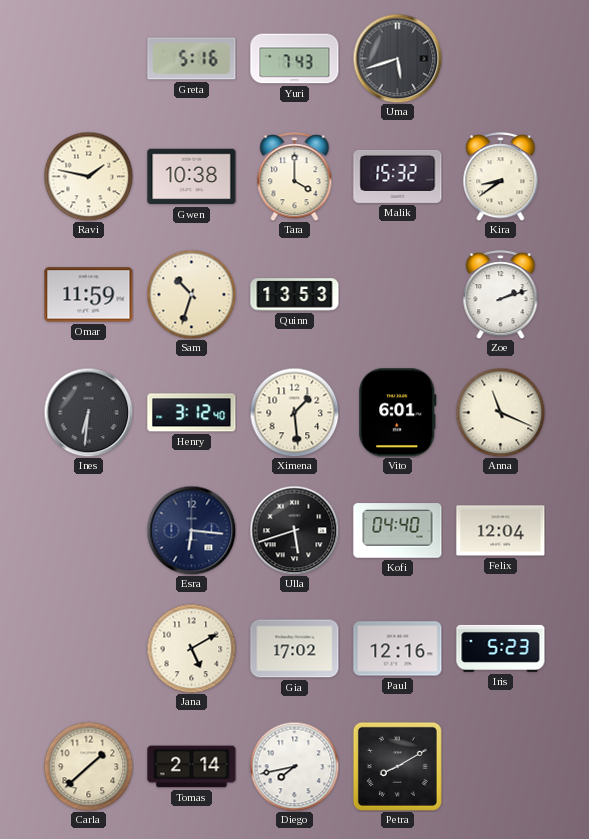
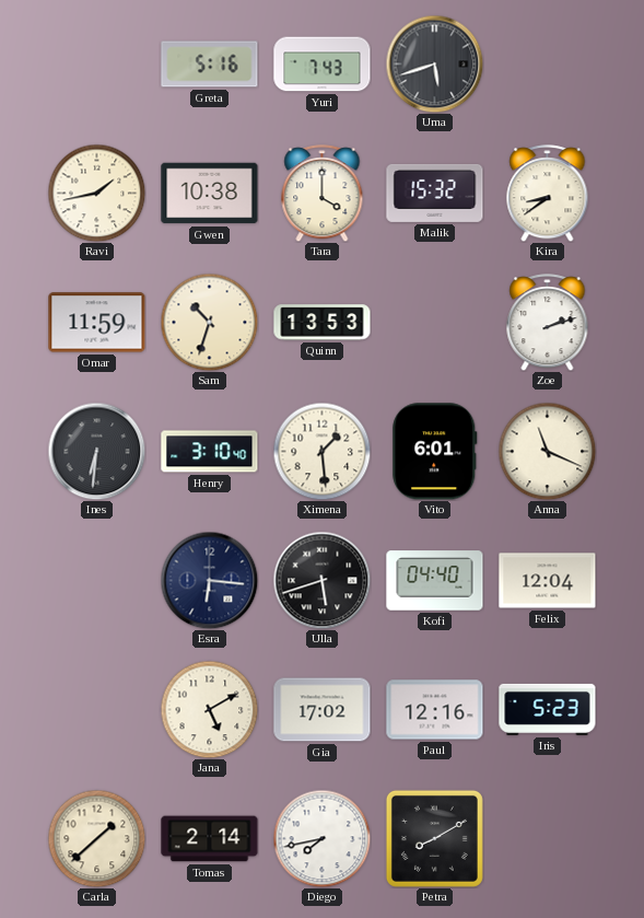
Ravi: 1:47 -> 1:43 (96, 193)
Henry: 3:12 -> 3:10 (210, 452)
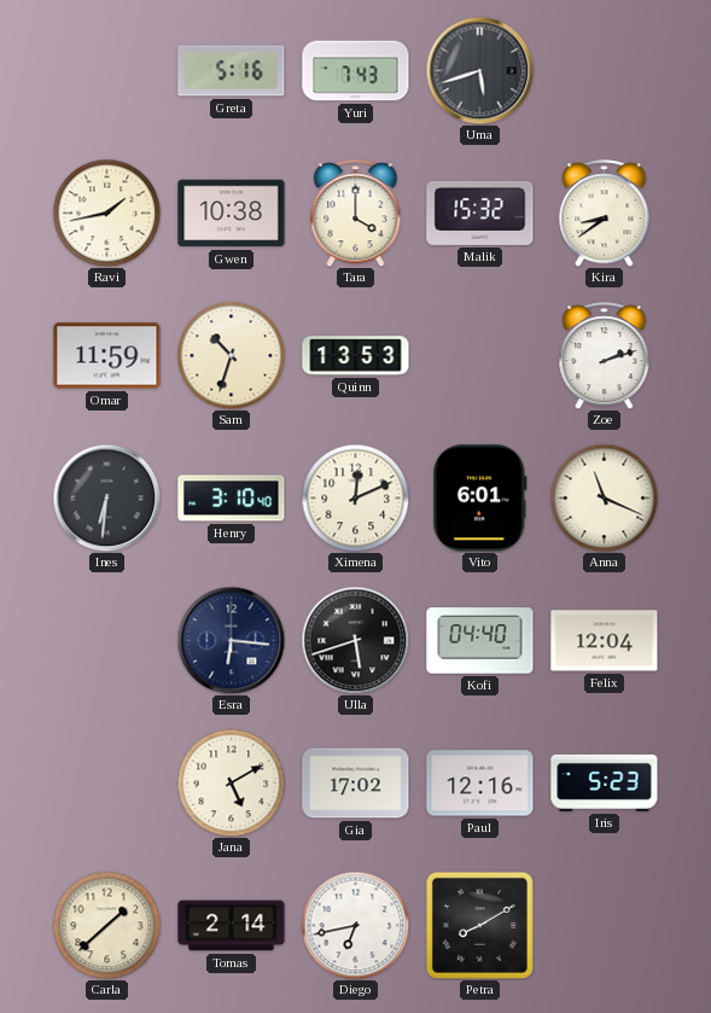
Ximena: 1:29 -> 12:11 (355, 497)
Diego: 7:43 -> 6:43 (355, 925)
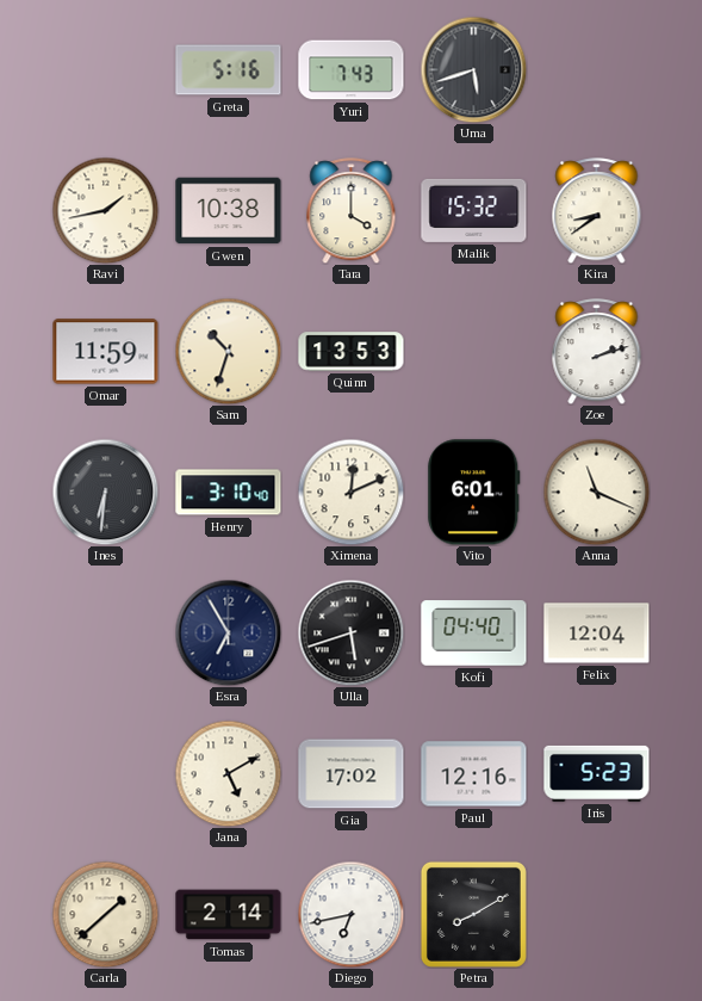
Esra: 6:16 -> 6:55 (228, 632)
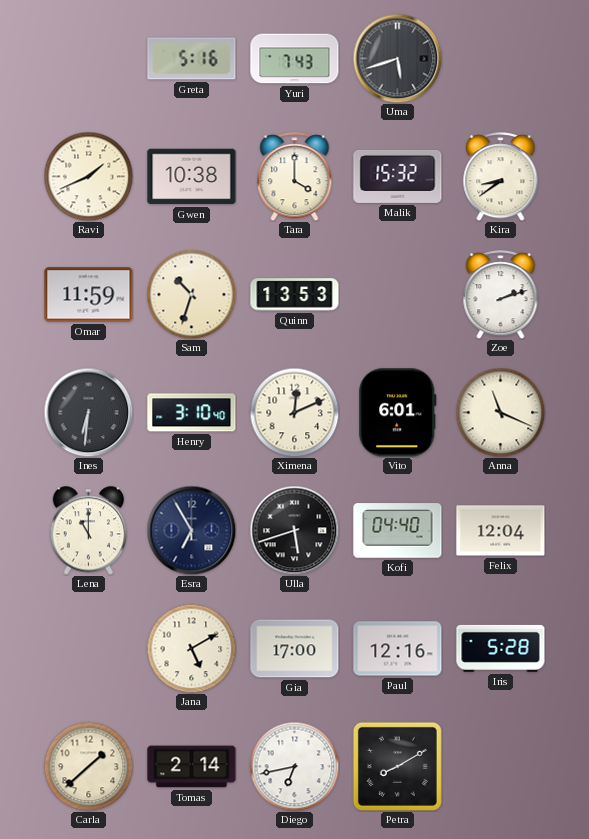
Ravi: 1:43 -> 1:41 (88, 176)
Lena: none -> 11:00 (89, 531)
Gia: 17:02 -> 17:00 (295, 649)
Iris: 5:23 -> 5:28 (501, 648)
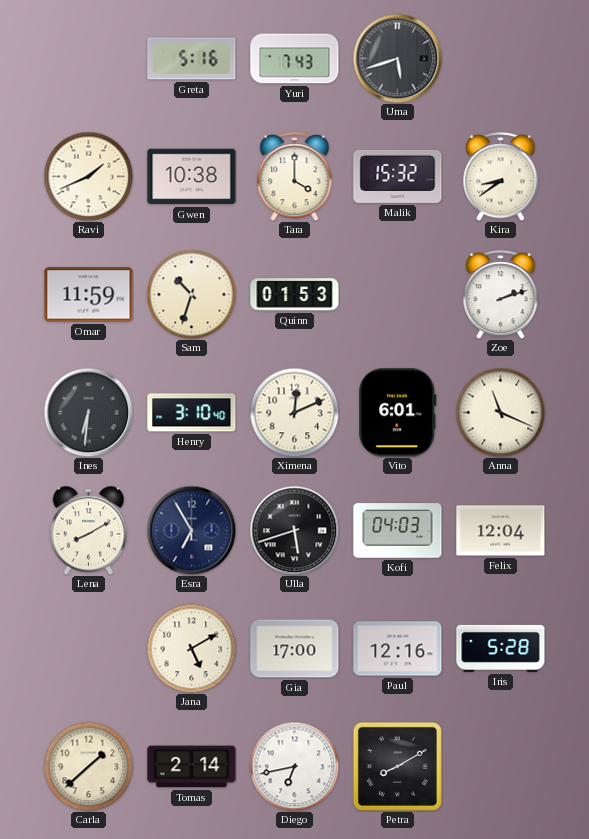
Quinn: 13:53 -> 01:53 (295, 295)
Lena: 11:00 -> 8:10 (89, 531)
Kofi: 04:40 -> 04:03 (398, 531)
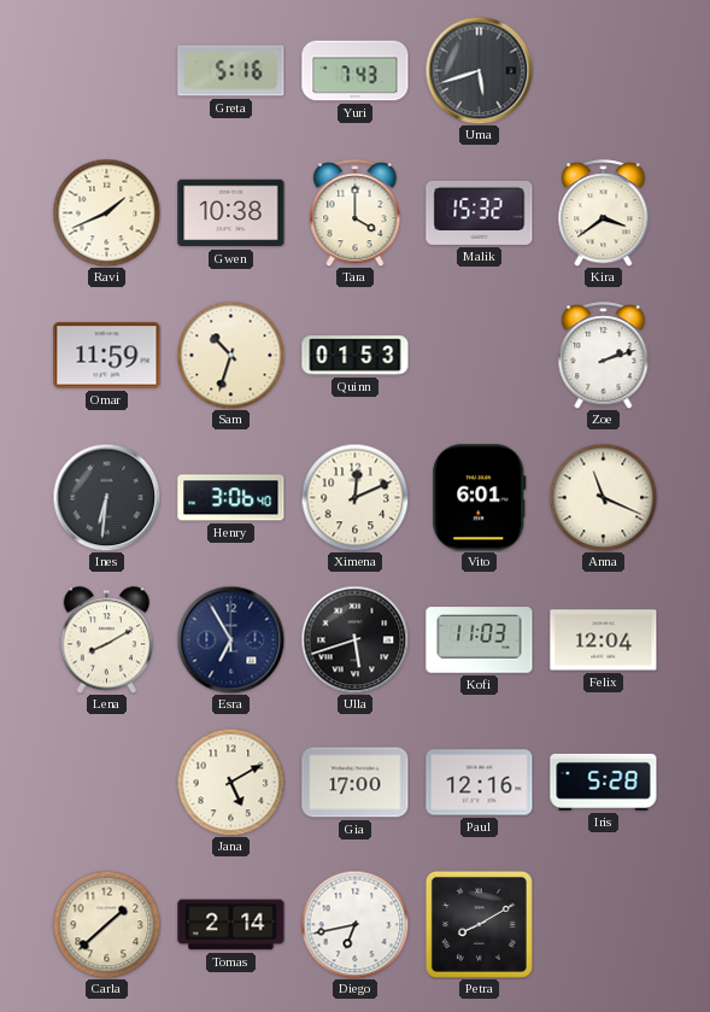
Kira: 8:39 -> 3:39 (604, 213)
Henry: 3:10 -> 3:06 (231, 498)
Kofi: 04:03 -> 11:03 (480, 640)
